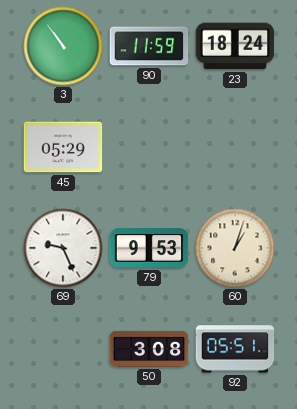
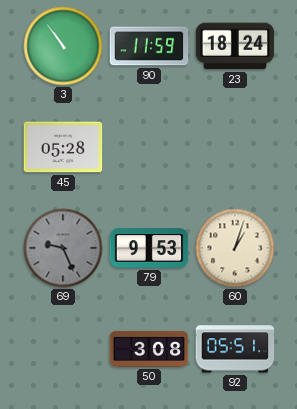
45: 05:29 -> 05:28 (63, 147)
69 dial: white -> grey (63, 248)
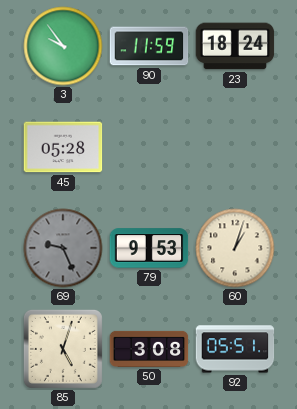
3: 10:54 -> 9:54 (63, 46)
85: none -> 5:03 (63, 349)
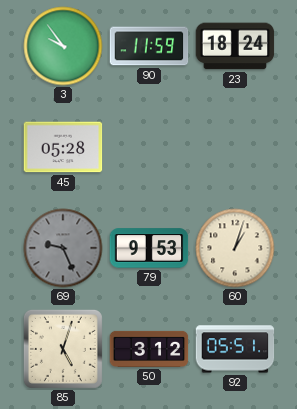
50: 3:08 -> 3:12 (149, 349)
